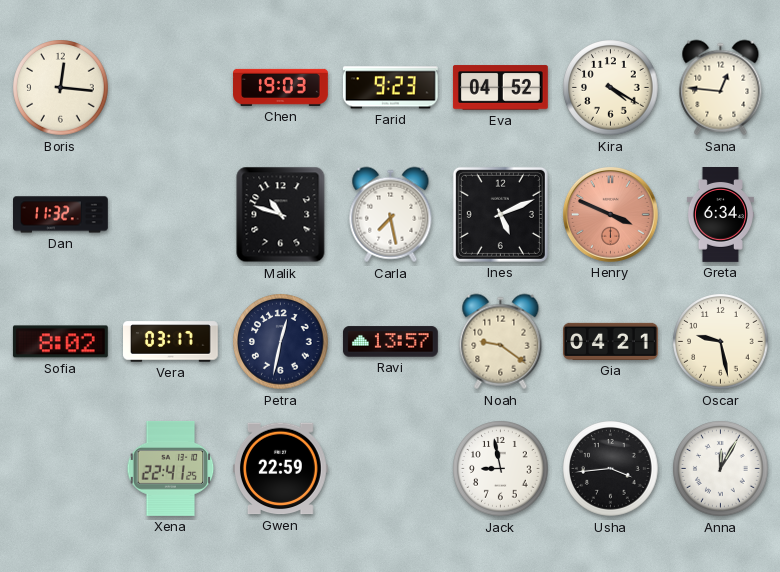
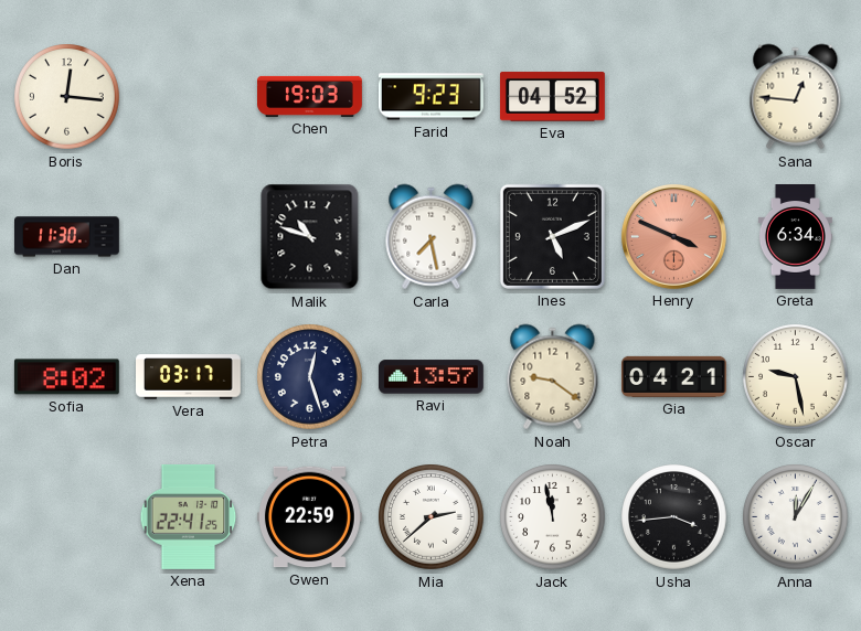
Kira: 4:20 -> none (611, 88)
Dan: 11:32 -> 11:30 (67, 237)
Petra: 12:32 -> 12:27 (310, 377)
Mia: none -> 2:38 (432, 517)
Jack: 8:58 -> 11:58 (553, 517)
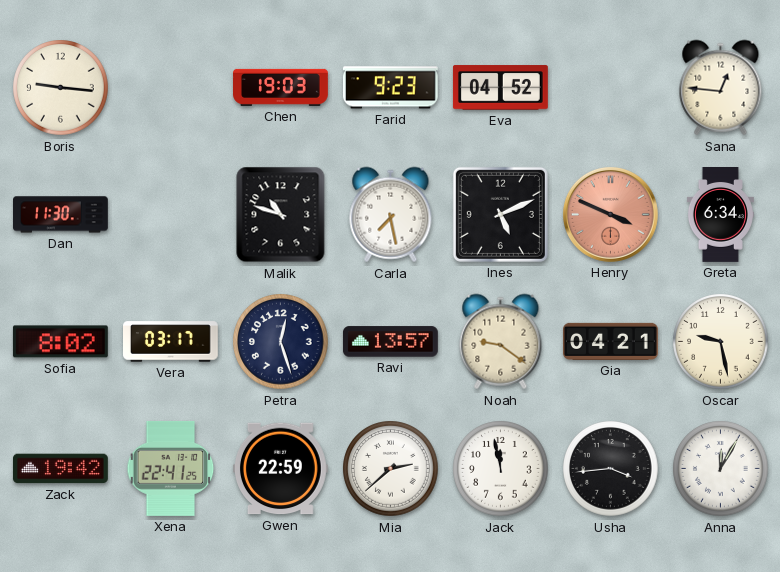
Boris: 12:16 -> 9:16 (61, 88)
Zack: none -> 19:42 (60, 469)
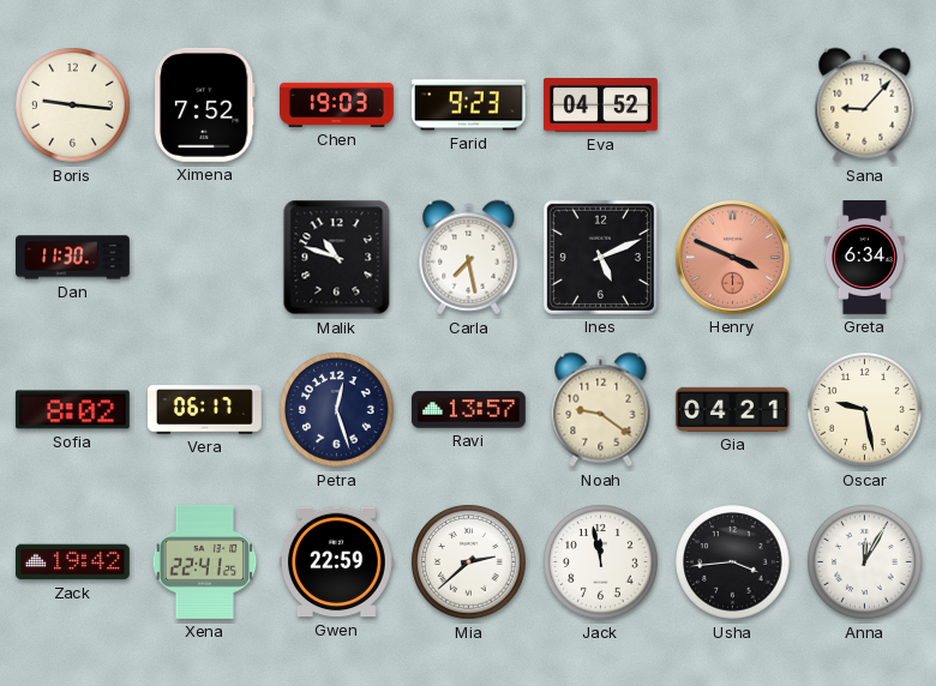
Ximena: none -> 7:52 (204, 104)
Sana: 12:46 -> 9:07 (865, 106)
Vera: 03:17 -> 06:17 (205, 410)
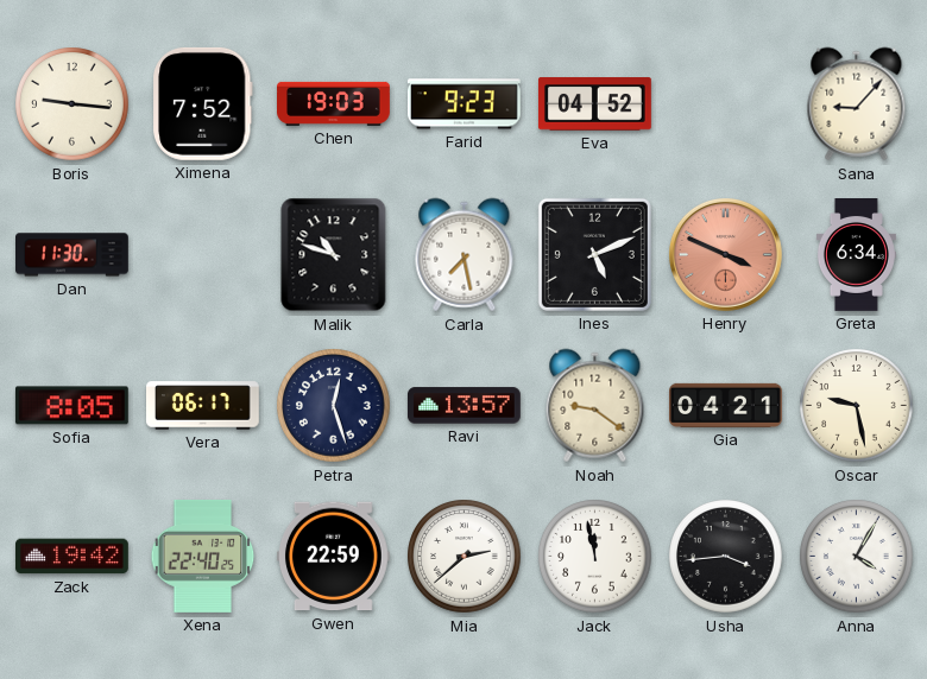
Sofia: 8:02 -> 8:05 (71, 406)
Xena: 22:41 -> 22:40 (203, 556)
Anna: 12:05 -> 4:05 (857, 557)
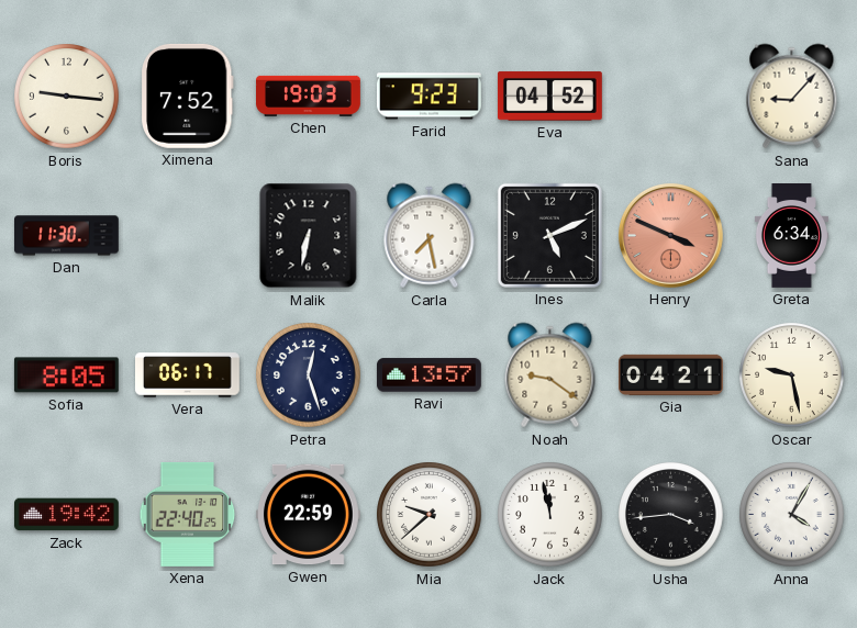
Malik: 10:48 -> 6:32 (309, 236)
Mia: 2:38 -> 9:38 (430, 515)
